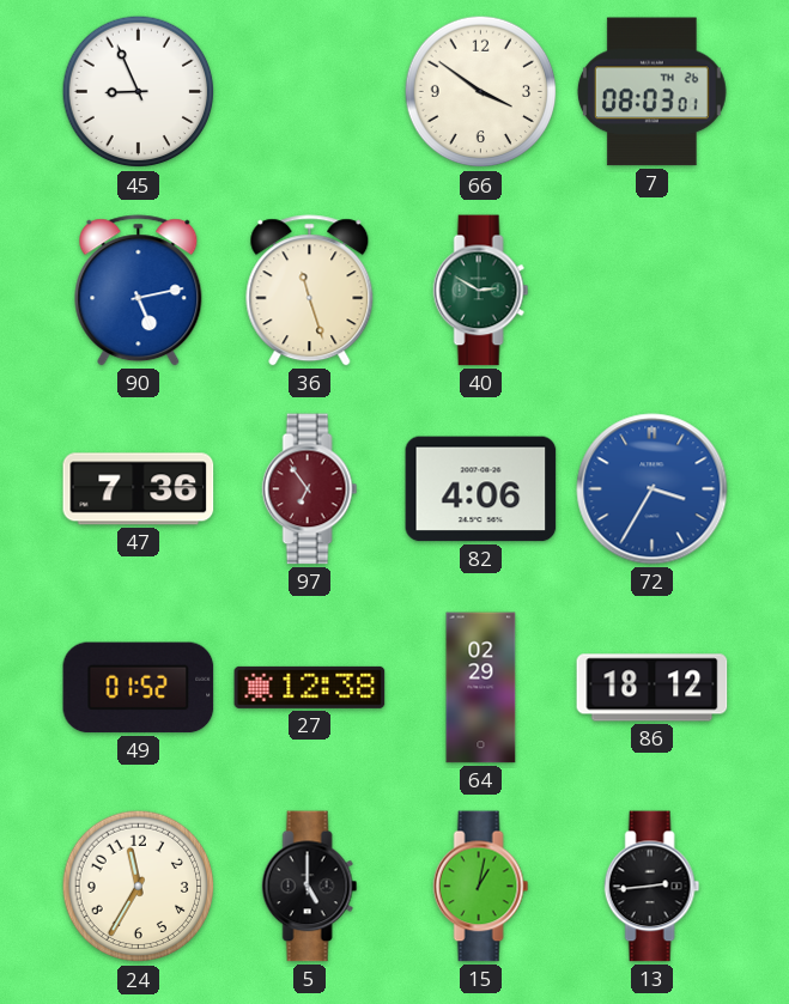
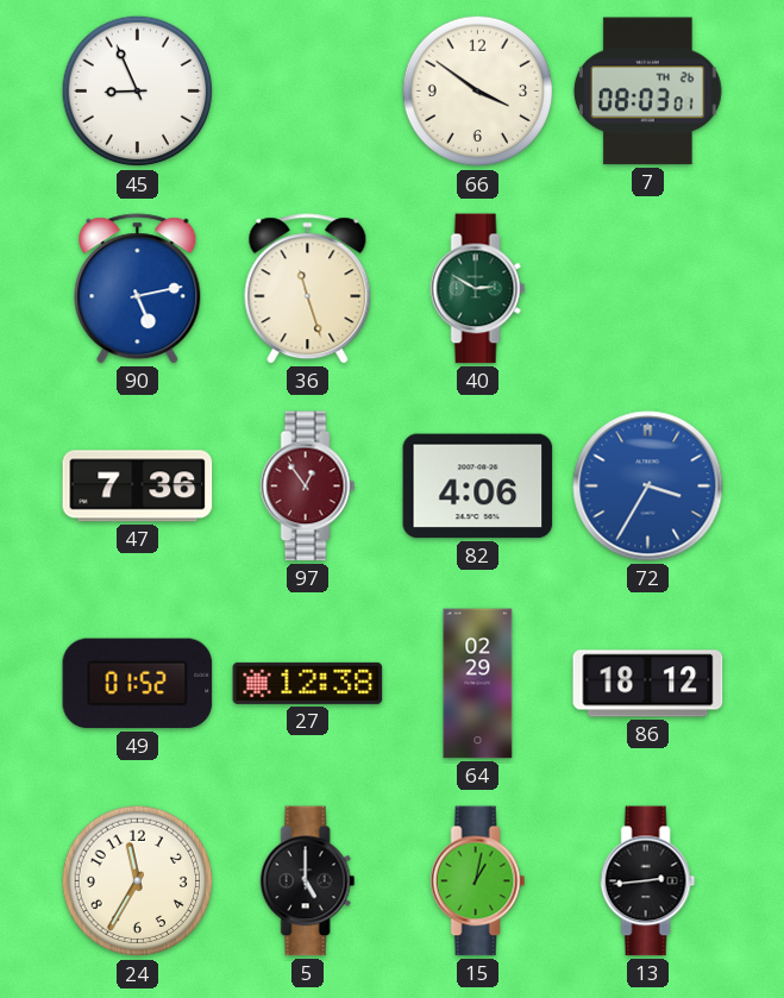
97: 6:54 -> 12:54 (308, 487)
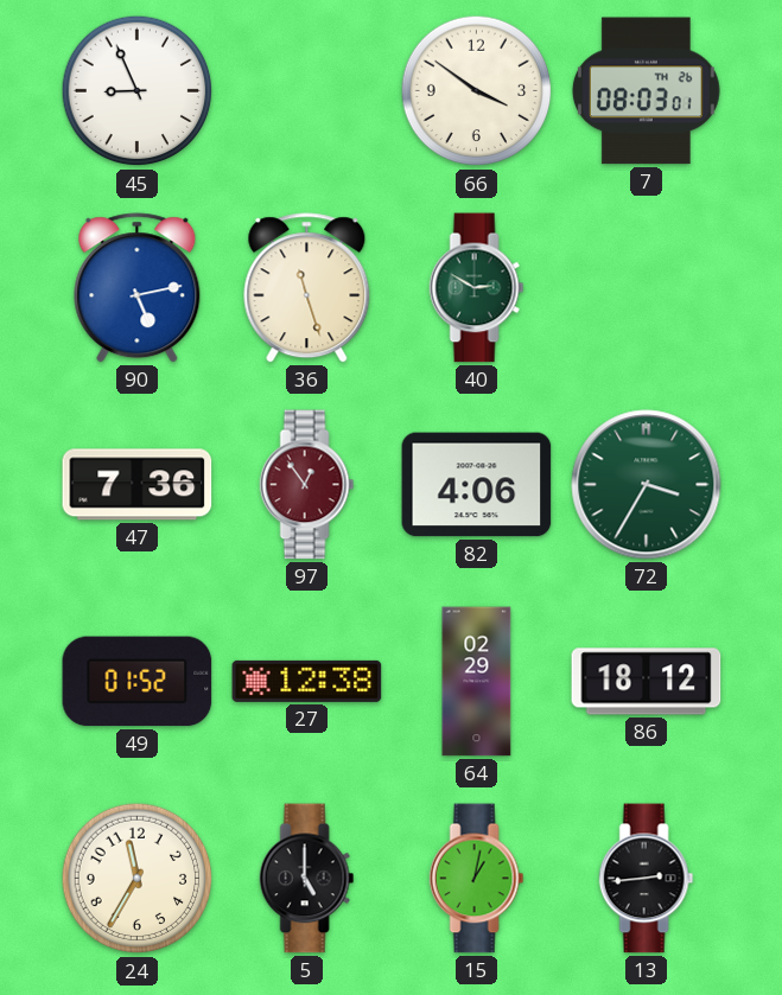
72 dial: blue -> green (647, 485)
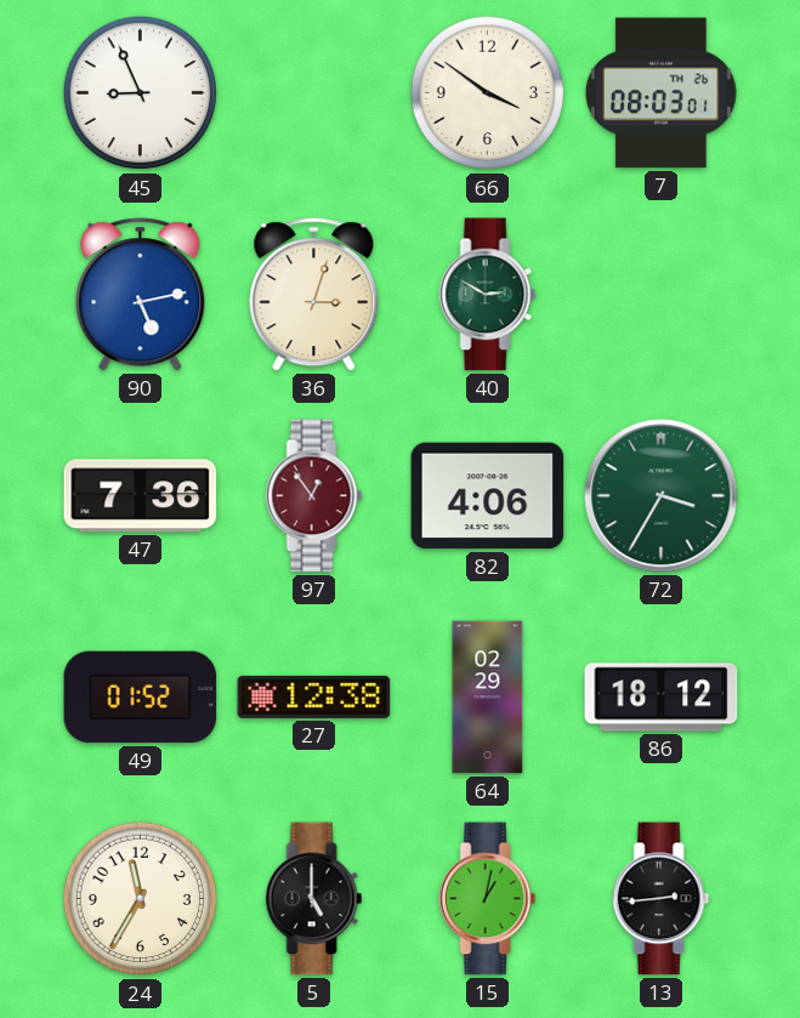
36: 11:27 -> 3:03 (314, 295)
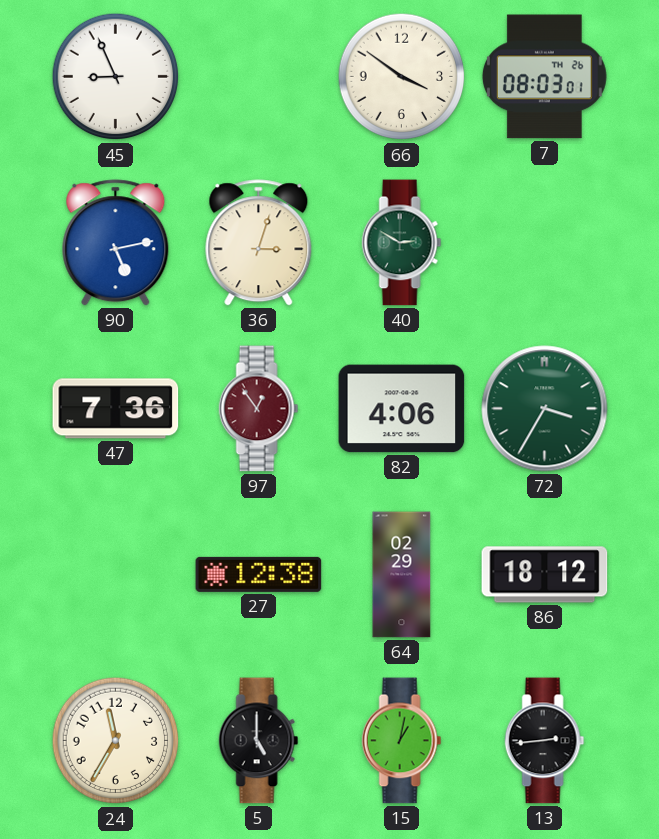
49: 01:52 -> none (141, 698)
